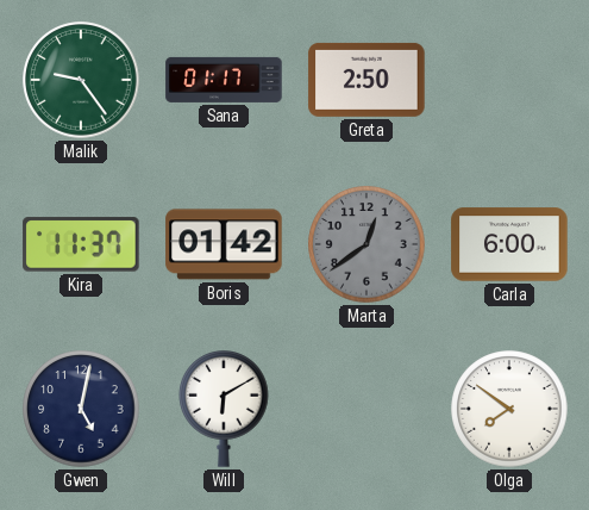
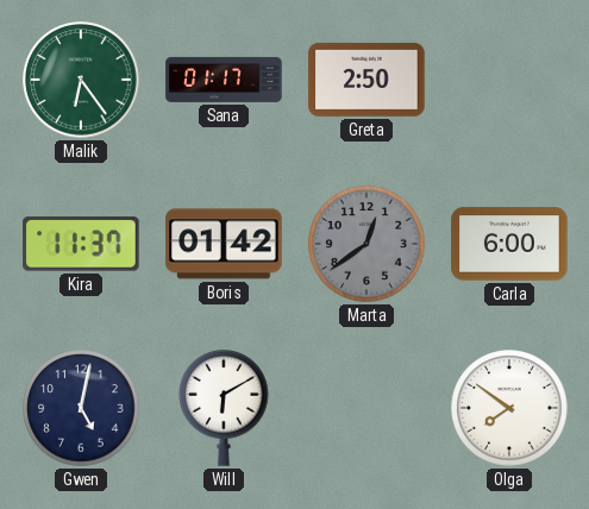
Malik: 9:24 -> 6:24 (81, 80)
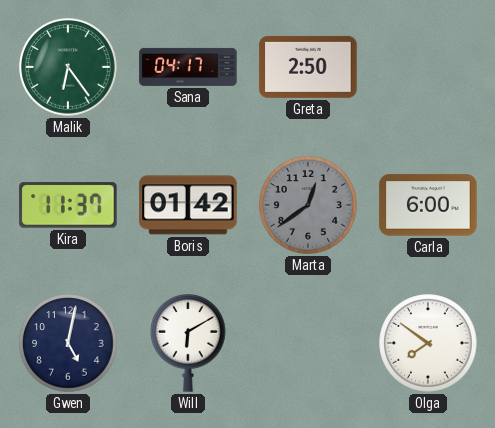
Sana: 01:17 -> 04:17 (188, 67)
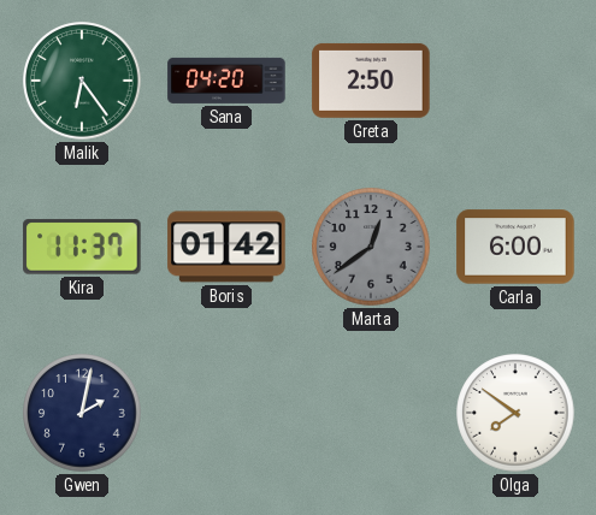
Sana: 04:17 -> 04:20 (226, 81)
Gwen: 5:02 -> 2:02 (82, 413)
Will: 6:10 -> none (188, 344)
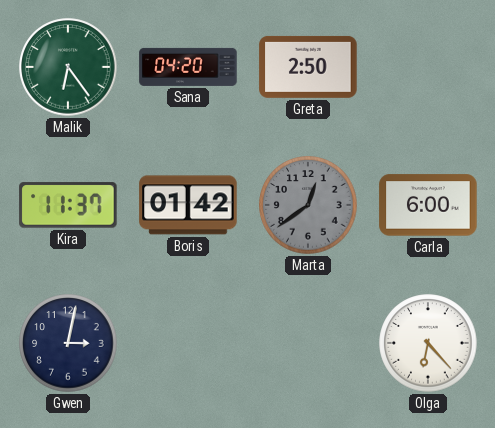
Gwen: 2:02 -> 3:02 (68, 343)
Olga: 7:51 -> 6:23 (428, 343)
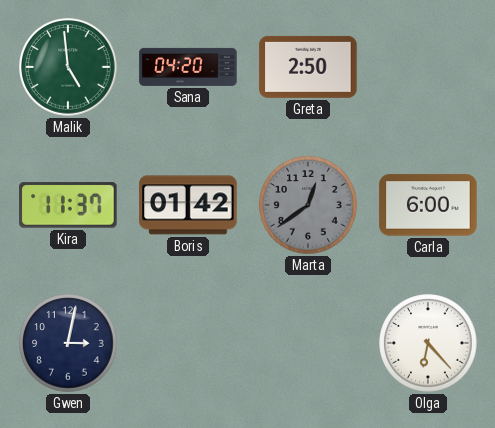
Malik: 6:24 -> 4:59 (68, 67)
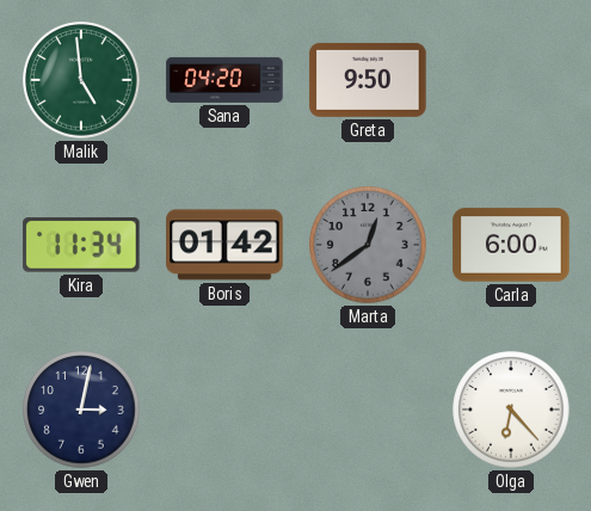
Greta: 2:50 -> 9:50 (368, 80)
Kira: 11:37 -> 11:34 (81, 245)
